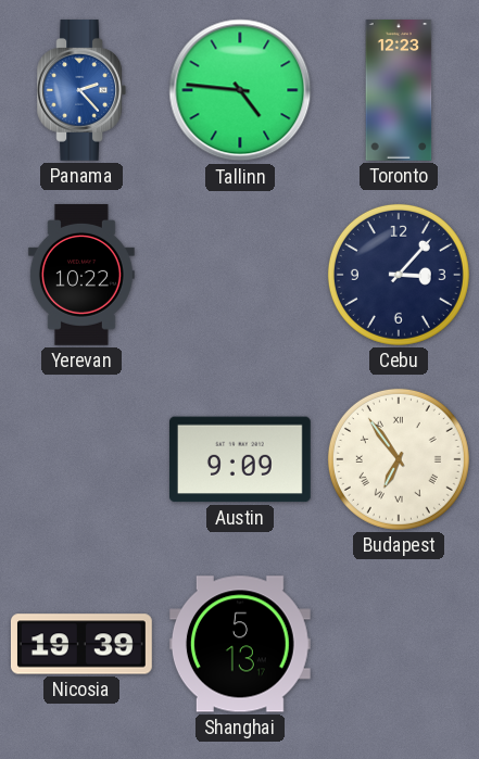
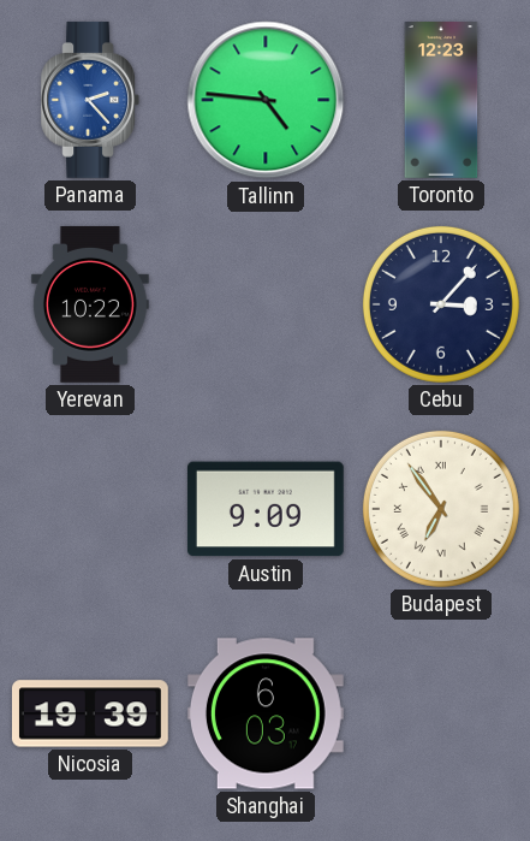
Shanghai: 5:13 -> 6:03 (266, 713)
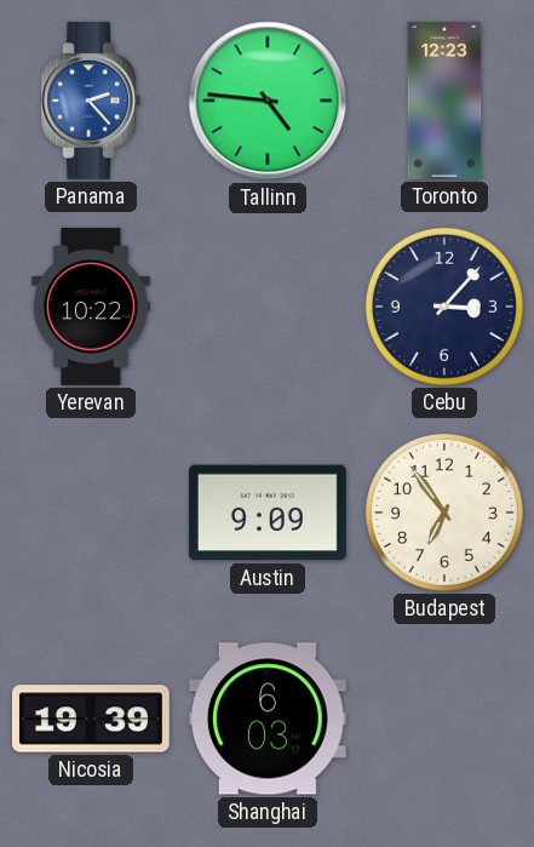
Budapest numerals: Roman -> Arabic (444, 513)
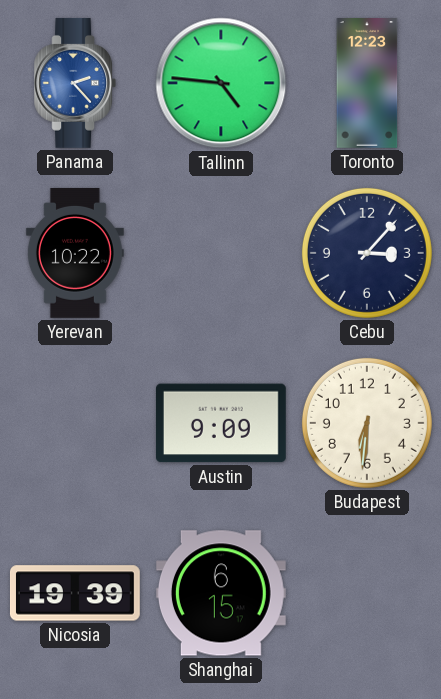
Budapest: 6:54 -> 6:31 (367, 423)
Shanghai: 6:03 -> 6:15 (221, 593)
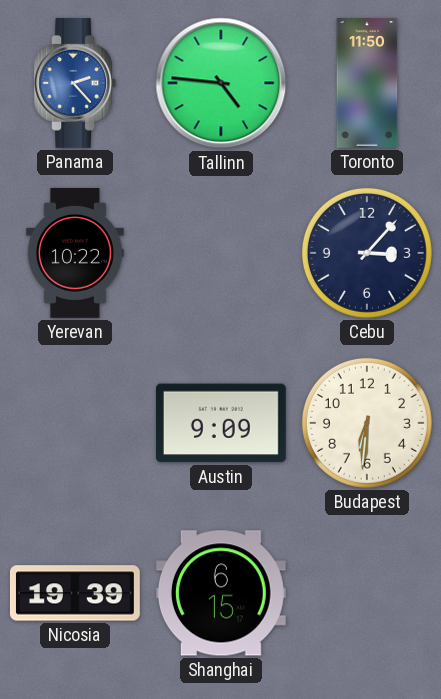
Toronto: 12:23 -> 11:50 (367, 84)
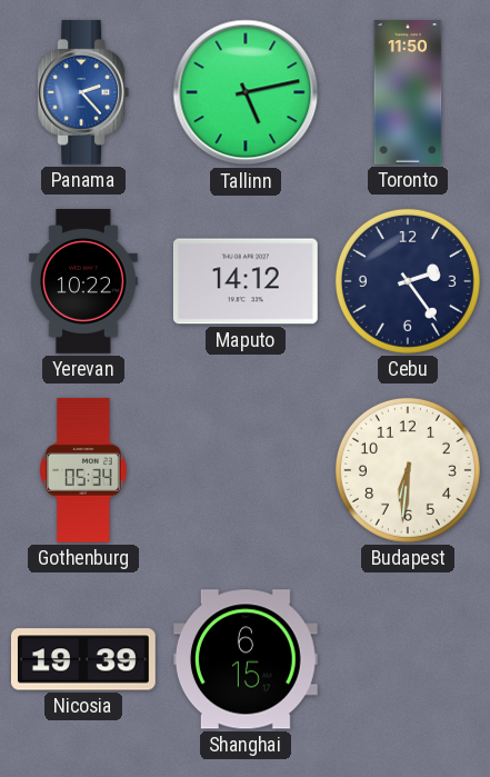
Tallinn: 4:46 -> 5:13 (246, 92)
Maputo: none -> 14:12 (246, 281)
Cebu: 3:07 -> 2:24 (408, 281)
Gothenburg: none -> 05:34 (83, 470)
Austin: 9:09 -> none (221, 423)
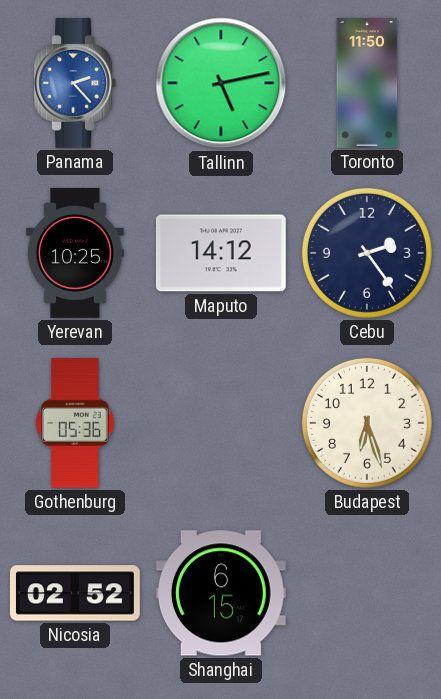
Yerevan: 10:22 -> 10:25 (75, 253)
Gothenburg: 05:34 -> 05:36 (75, 423)
Budapest: 6:31 -> 6:27 (367, 423)
Nicosia: 19:39 -> 02:52 (75, 593)
